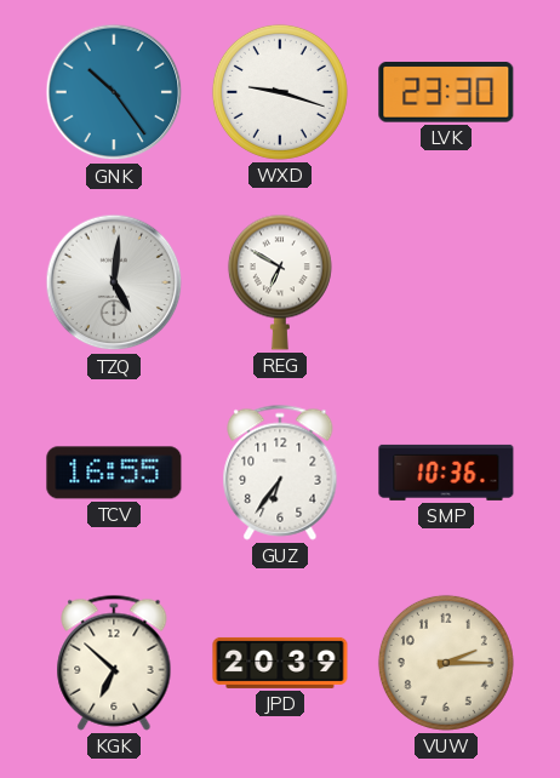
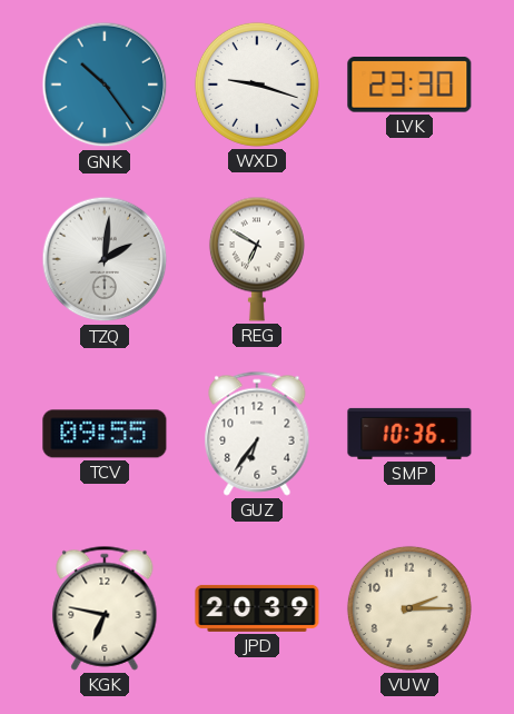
TZQ: 5:01 -> 2:01 (105, 259)
TCV: 16:55 -> 09:55 (105, 434)
KGK: 6:52 -> 6:47 (105, 608)
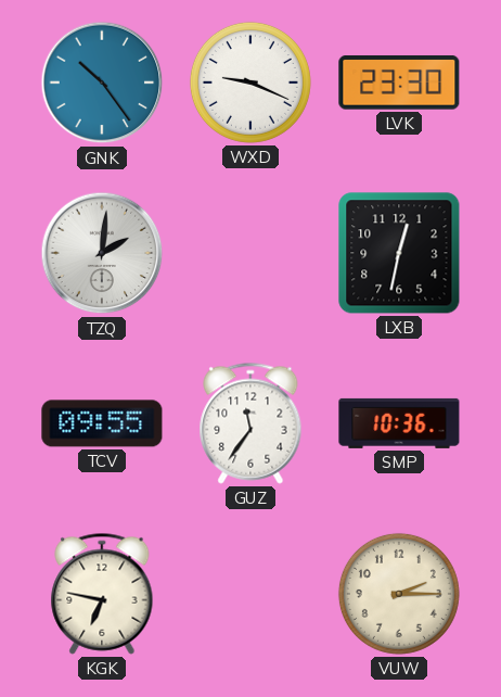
WXD: 9:18 -> 9:19 (251, 83)
REG: 6:50 -> none (257, 259)
LXB: none -> 12:32 (399, 253)
GUZ: 6:36 -> 11:36 (251, 423)
JPD: 20:39 -> none (257, 608)
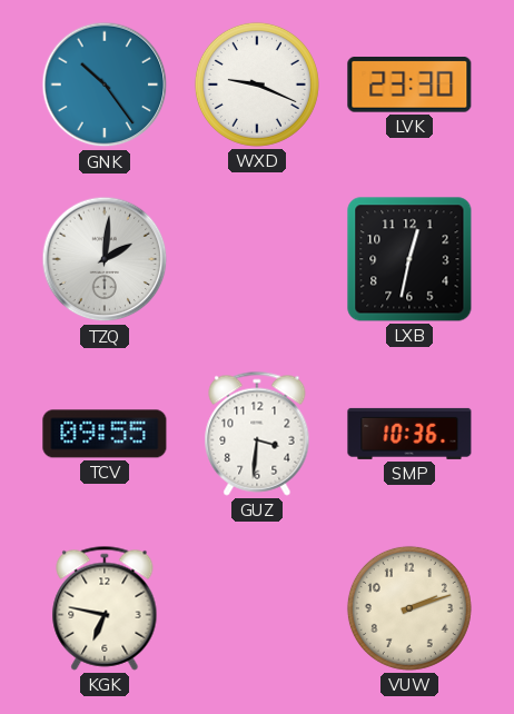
GUZ: 11:36 -> 3:31 (257, 434)
VUW: 2:15 -> 2:12 (409, 608)
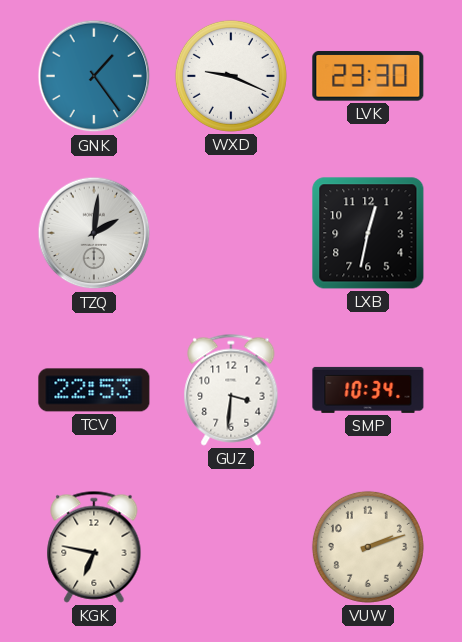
GNK: 10:24 -> 1:24 (94, 76)
TCV: 09:55 -> 22:53 (94, 390)
SMP: 10:36 -> 10:34 (368, 390)
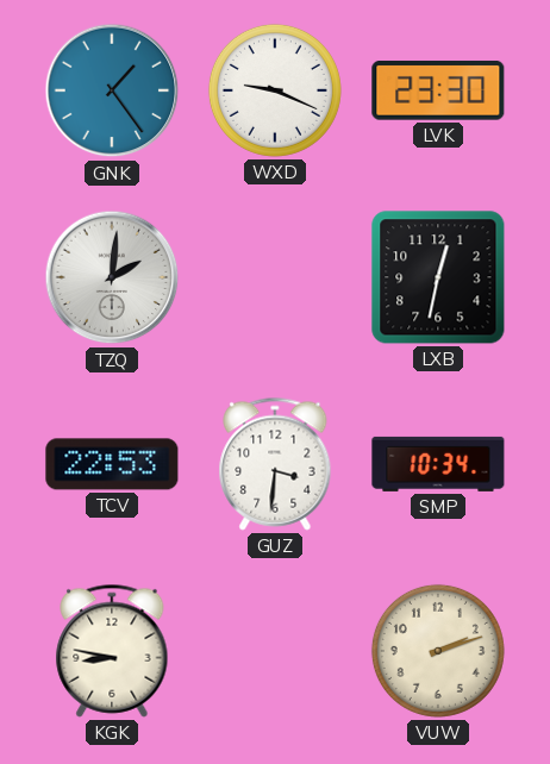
KGK: 6:47 -> 8:47 (112, 651)
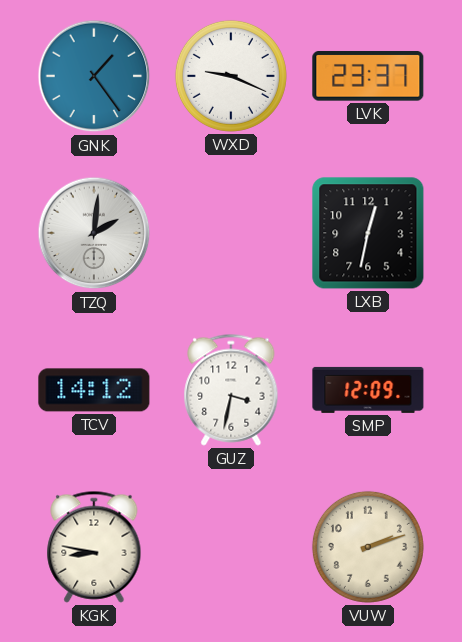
LVK: 23:30 -> 23:37 (368, 76)
TCV: 22:53 -> 14:12 (94, 390)
GUZ: 3:31 -> 3:32 (231, 390)
SMP: 10:34 -> 12:09 (368, 390)
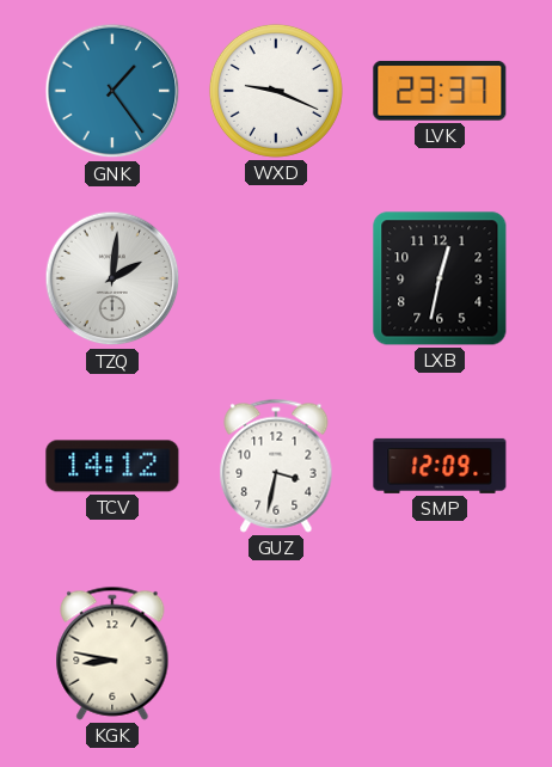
VUW: 2:12 -> none (368, 547)
